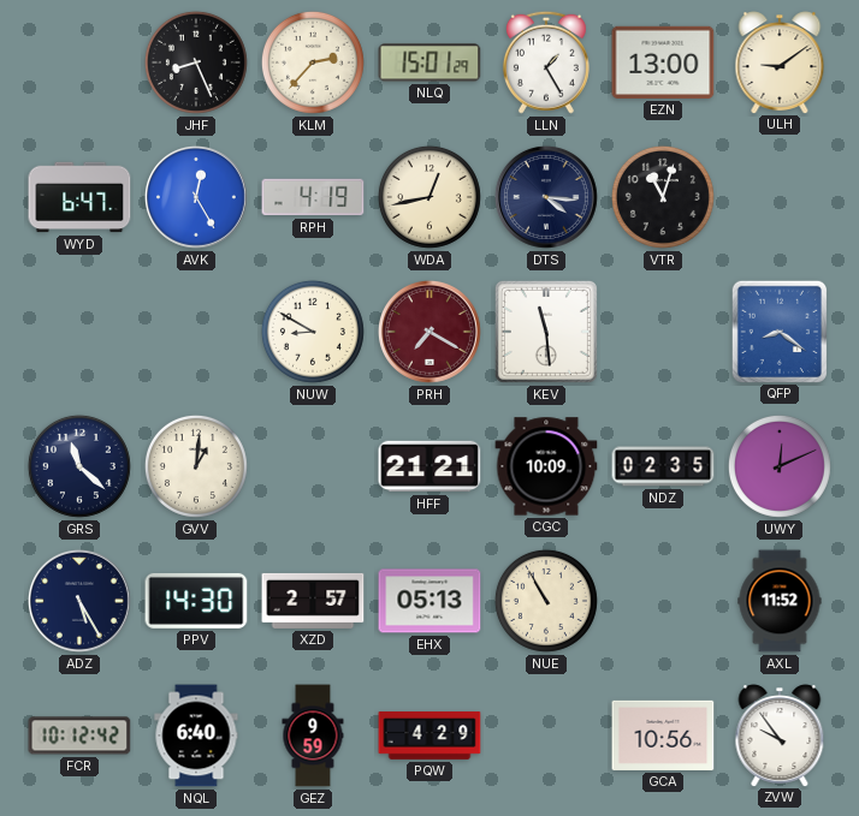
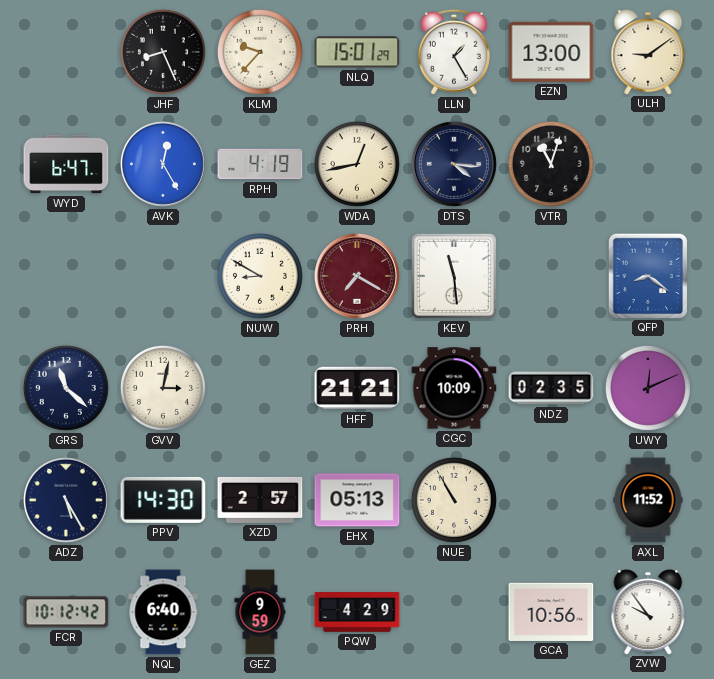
KLM: 2:37 -> 9:37 (260, 52)
GVV: 1:01 -> 3:02 (163, 388)
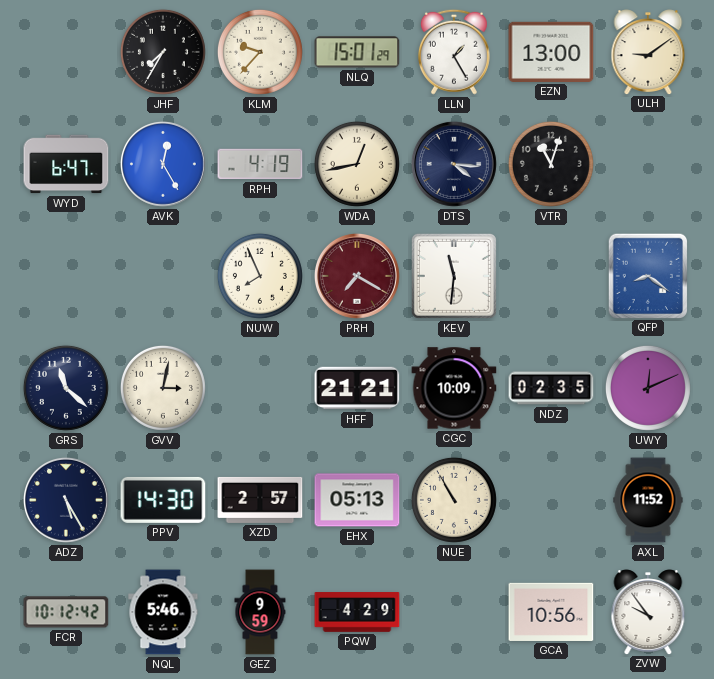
JHF: 8:26 -> 7:35 (163, 52)
NUW: 8:50 -> 7:56 (260, 276)
KEV: 11:29 -> 11:31 (454, 276)
NQL: 6:40 -> 5:46 (163, 612)
